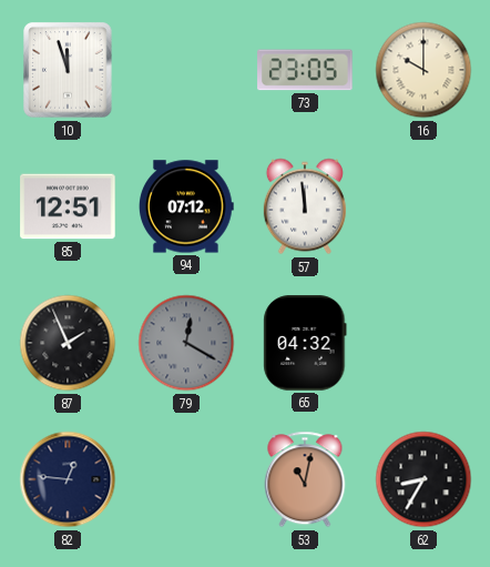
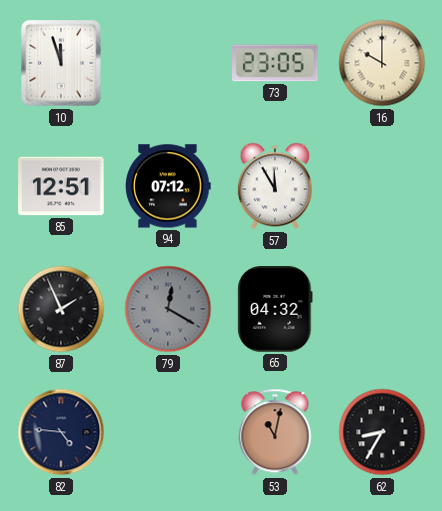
57: 11:59 -> 11:55 (275, 186)
82: 12:46 -> 4:46 (61, 432)
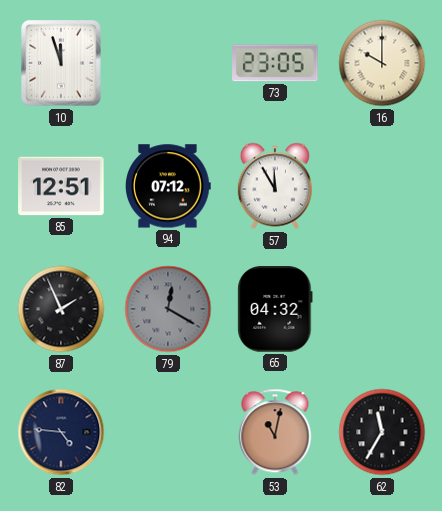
62: 8:35 -> 11:35 (382, 432)
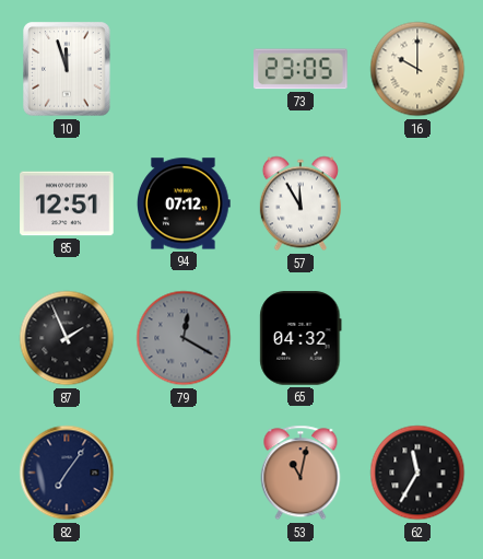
82: 4:46 -> 7:06 (67, 473)
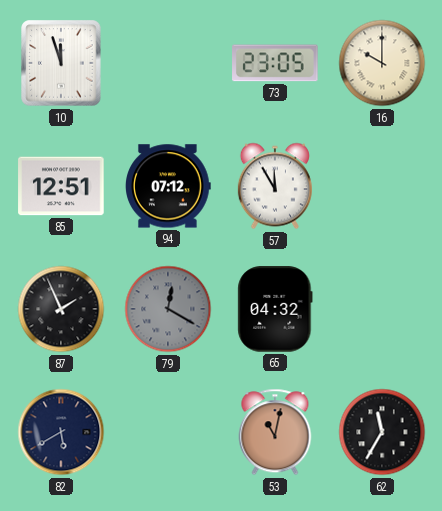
82: 7:06 -> 5:40 (61, 432)
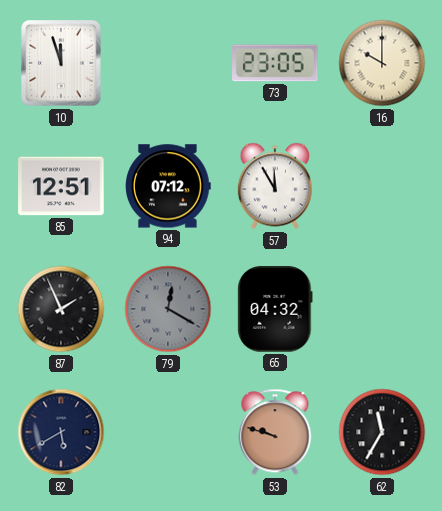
53: 11:02 -> 9:48 (275, 432)
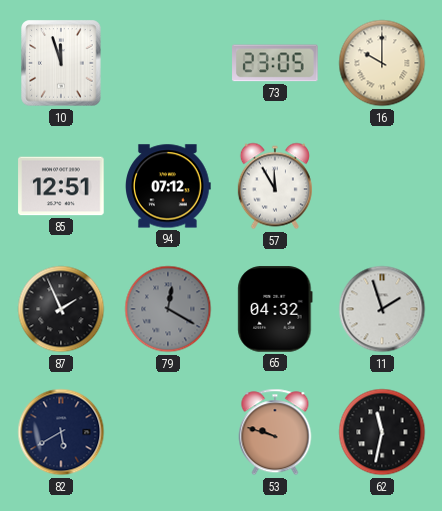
11: none -> 1:57 (382, 309)
62: 11:35 -> 11:32 (382, 432)
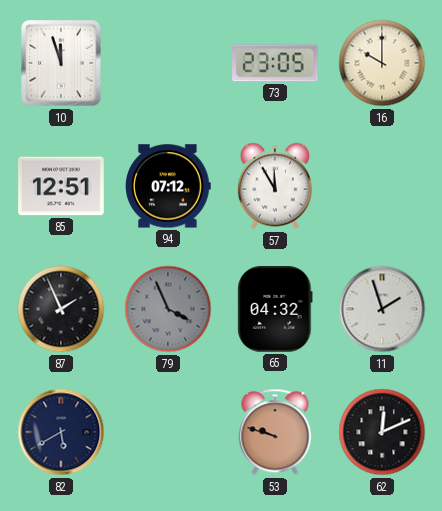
79: 12:20 -> 3:56 (168, 309)
62: 11:32 -> 12:11 (382, 432)
